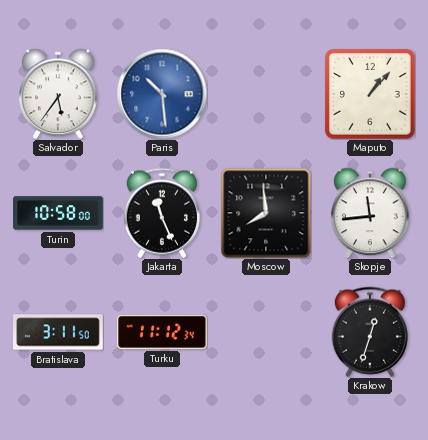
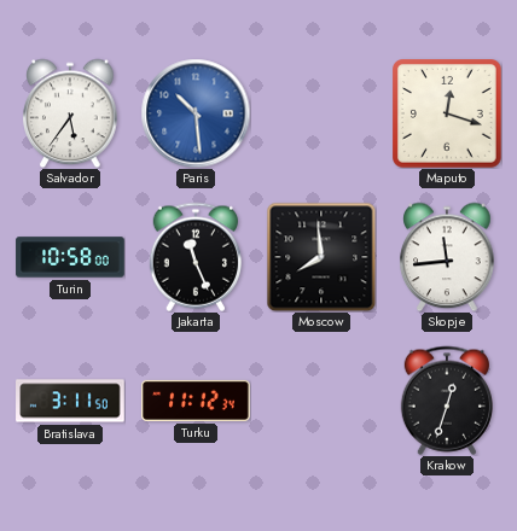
Maputo: 1:07 -> 12:18 (448, 115)
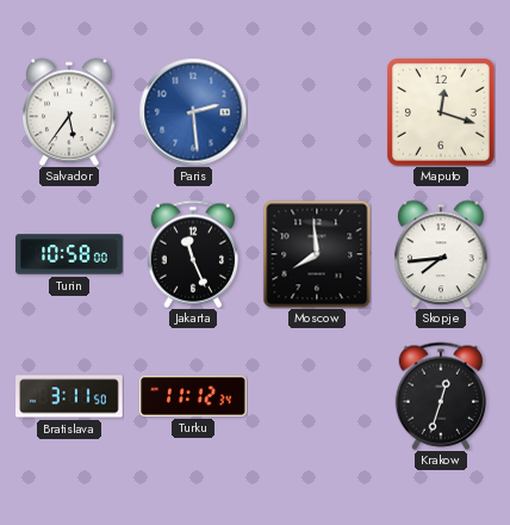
Paris: 10:29 -> 2:29 (193, 112)
Skopje: 11:44 -> 7:44 (441, 254)
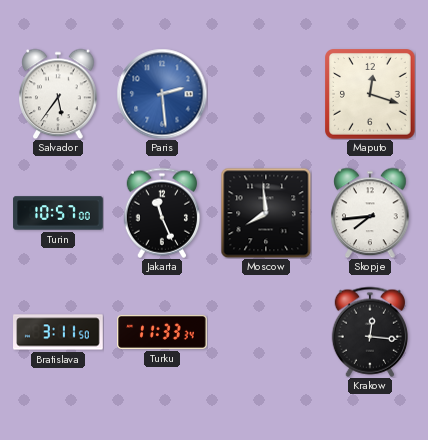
Turin: 10:58 -> 10:57 (58, 213)
Turku: 11:12 -> 11:33 (162, 332)
Krakow: 12:33 -> 12:16 (369, 332)
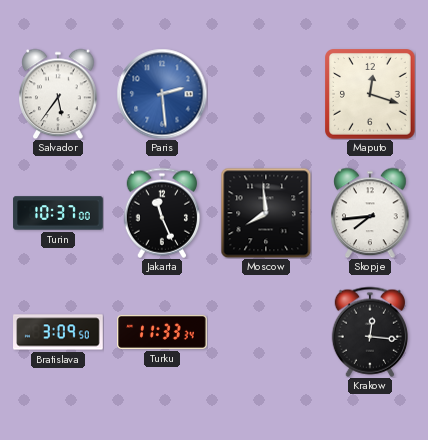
Turin: 10:57 -> 10:37 (58, 213)
Bratislava: 3:11 -> 3:09 (58, 332)
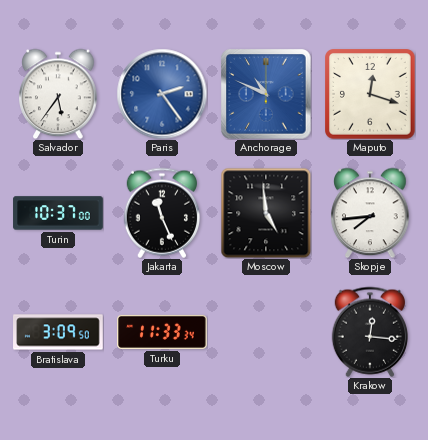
Paris: 2:29 -> 2:24 (162, 94)
Anchorage: none -> 10:49 (266, 94)
Moscow: 7:59 -> 4:59 (266, 213)
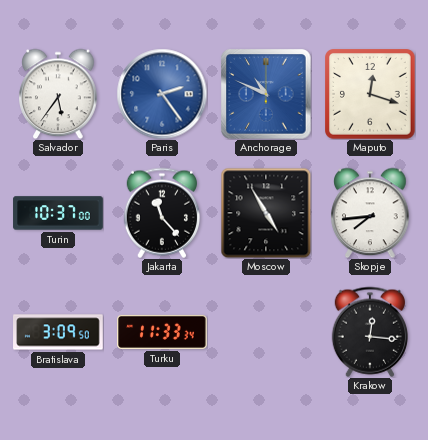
Jakarta: 11:26 -> 11:23 (161, 213)
Moscow: 4:59 -> 4:55 (266, 213)
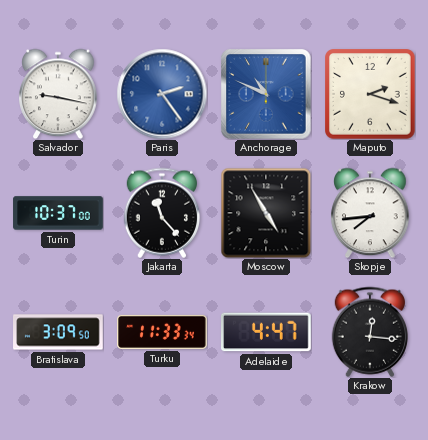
Salvador: 5:36 -> 9:17 (58, 94)
Maputo: 12:18 -> 2:18 (371, 95)
Adelaide: none -> 4:47 (267, 332)
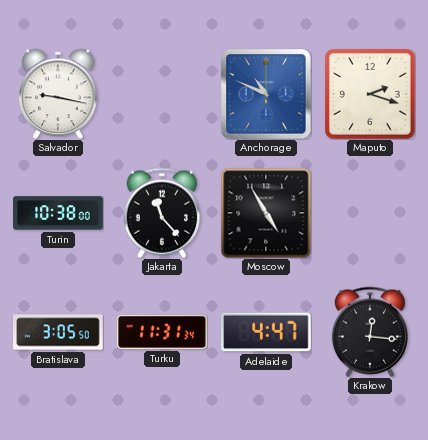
Paris: 2:24 -> none (162, 94)
Turin: 10:37 -> 10:38 (58, 213)
Skopje: 7:44 -> none (370, 213)
Bratislava: 3:09 -> 3:05 (58, 332)
Turku: 11:33 -> 11:31 (162, 332)
